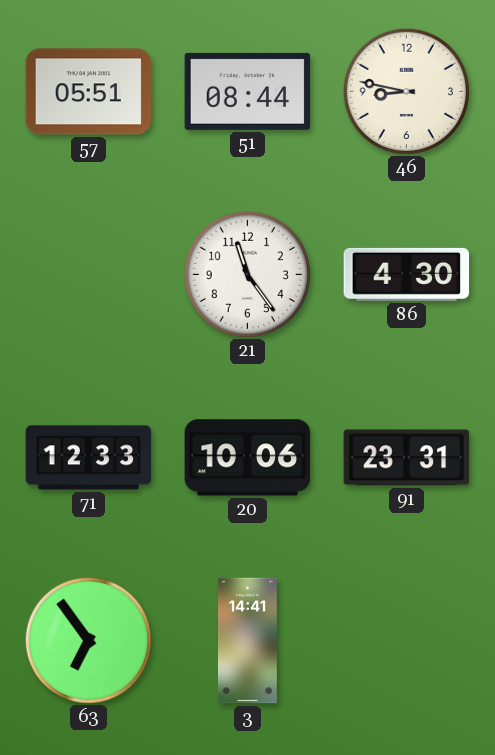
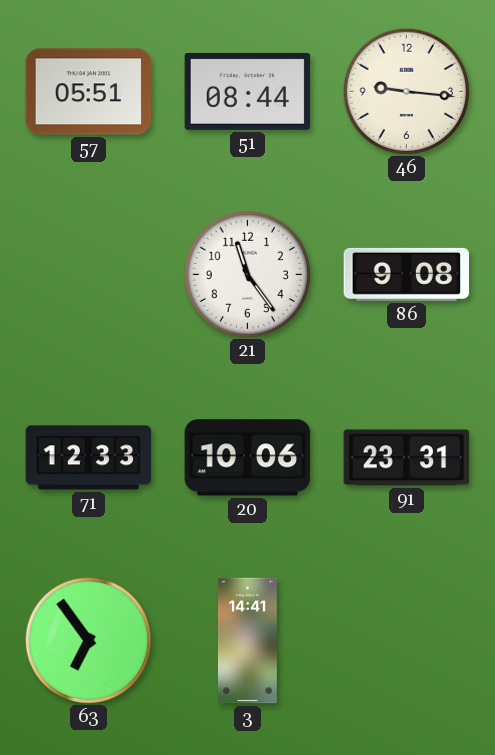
46: 8:47 -> 9:16 (406, 91)
86: 4:30 -> 9:08 (407, 274)
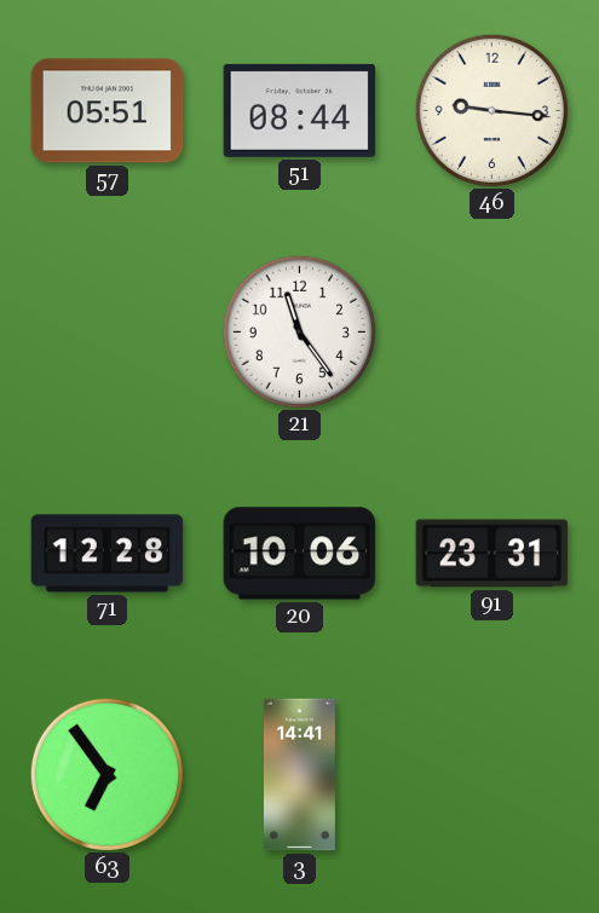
86: 9:08 -> none (407, 274)
71: 12:33 -> 12:28 (108, 554)
